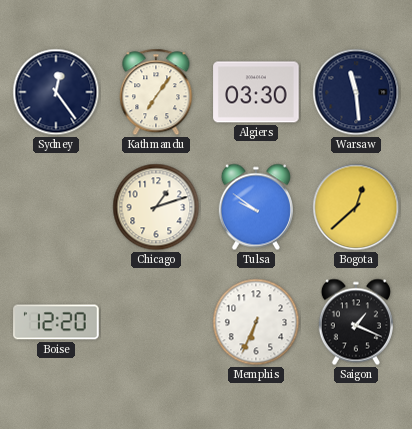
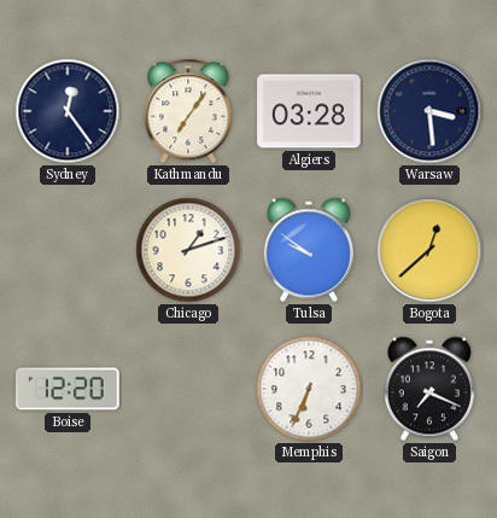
Algiers: 03:30 -> 03:28 (309, 111)
Warsaw: 11:29 -> 3:29 (429, 111)
Saigon: 1:19 -> 7:19 (429, 389)
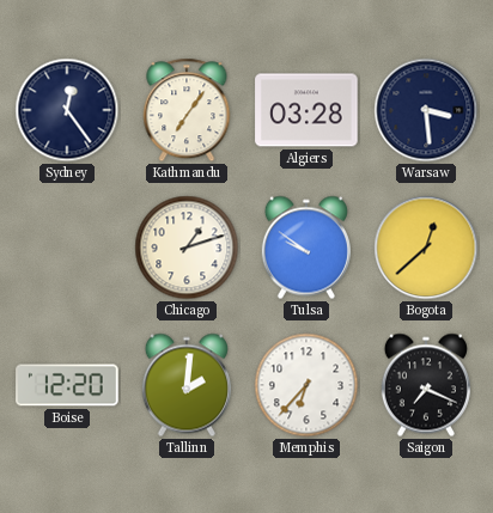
Tallinn: none -> 2:01 (187, 385)
Memphis: 6:34 -> 6:37 (306, 385)
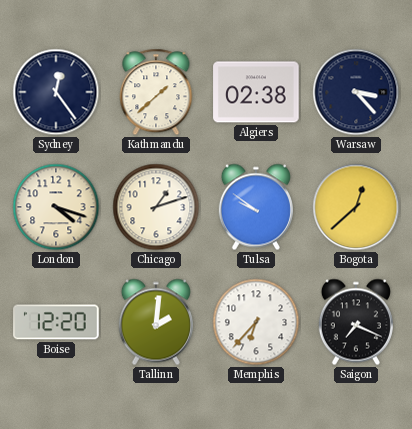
Kathmandu: 7:06 -> 1:38 (156, 92)
Algiers: 03:28 -> 02:38 (256, 92)
Warsaw: 3:29 -> 3:23 (356, 92)
London: none -> 4:18 (56, 207)
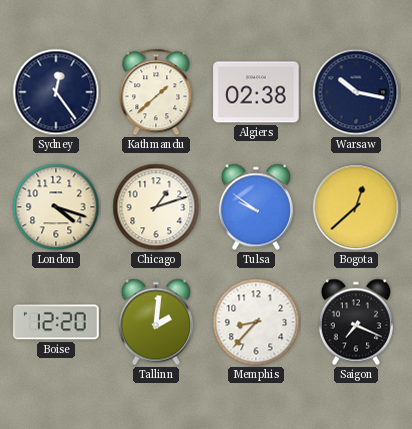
Warsaw: 3:23 -> 10:17 (356, 92)
Memphis: 6:37 -> 8:37 (256, 322)
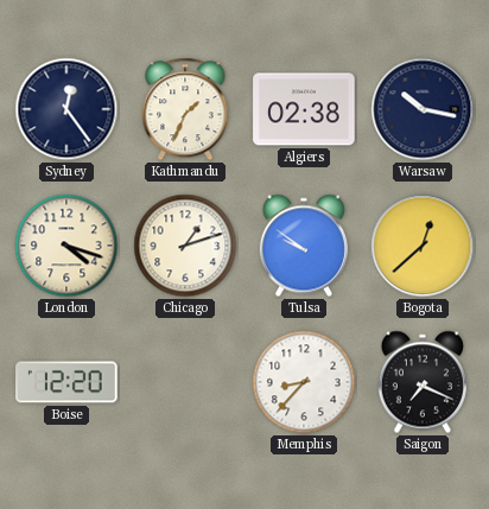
Kathmandu: 1:38 -> 1:34 (185, 109)
Tallinn: 2:01 -> none (156, 322)
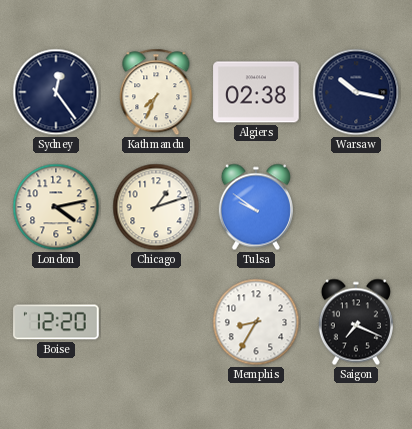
Kathmandu: 1:34 -> 7:34 (156, 92)
London: 4:18 -> 4:13 (56, 207)
Bogota: 12:38 -> none (423, 246)
Memphis: 8:37 -> 8:35 (256, 322)
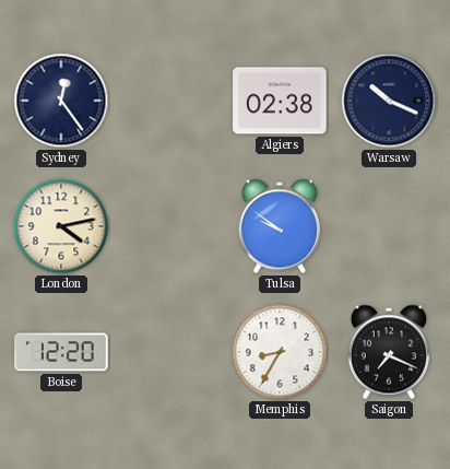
Kathmandu: 7:34 -> none (156, 92)
Warsaw: 10:17 -> 10:19 (389, 101)
Chicago: 1:12 -> none (156, 207)
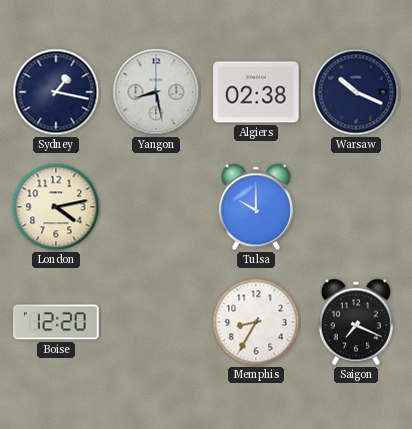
Sydney: 12:24 -> 1:17 (56, 92)
Yangon: none -> 8:28 (156, 92)
Tulsa: 9:51 -> 10:00 (256, 207)
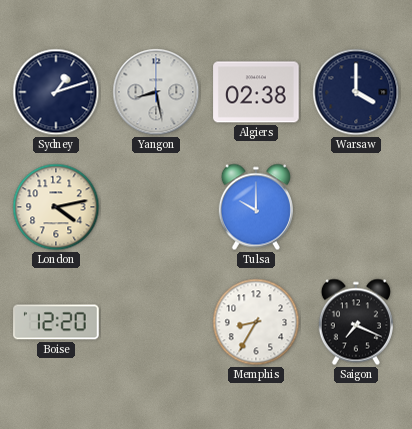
Sydney: 1:17 -> 1:12 (56, 92)
Warsaw: 10:19 -> 4:00 (356, 92)
